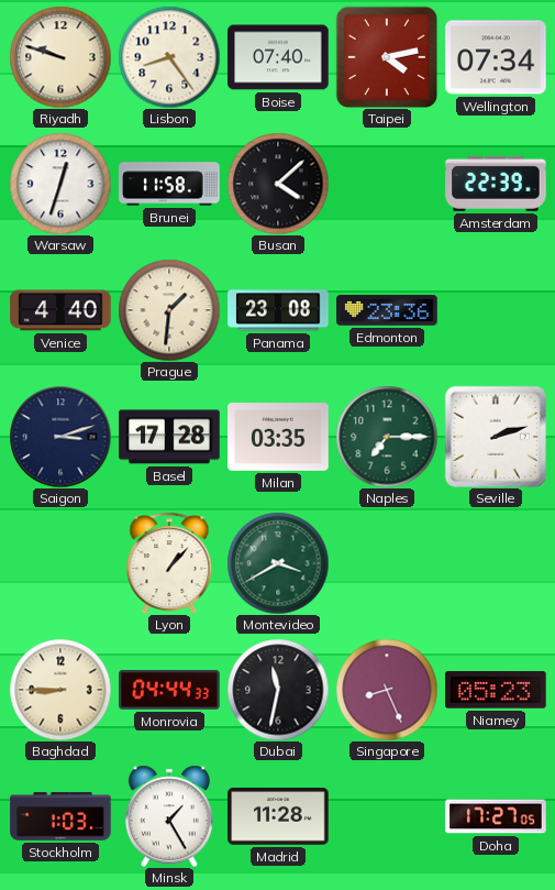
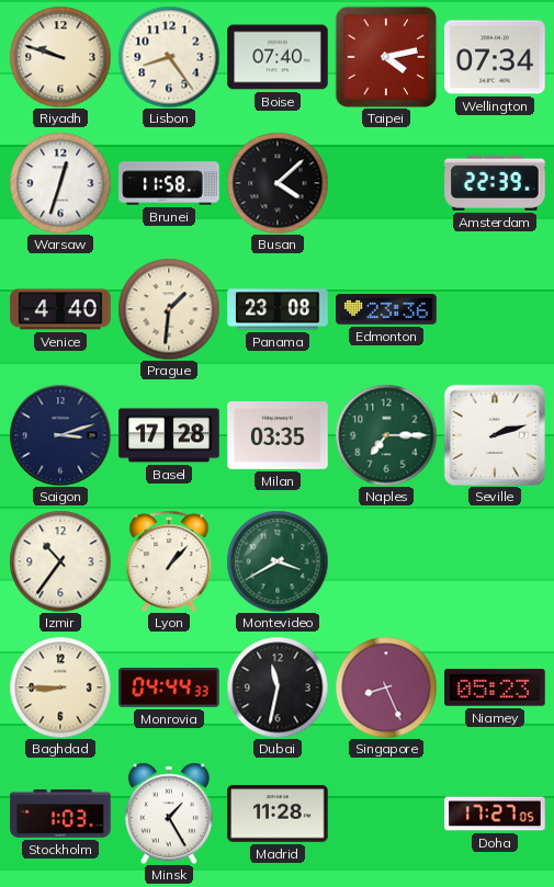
Izmir: none -> 10:36 (60, 561)
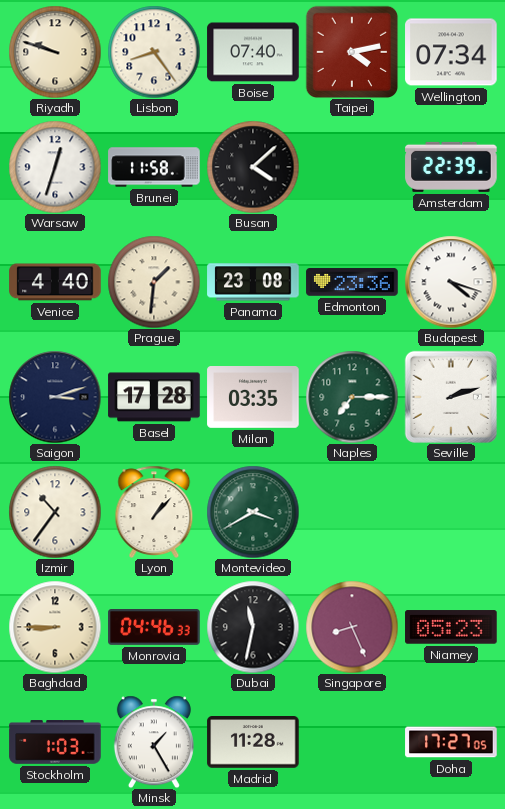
Budapest: none -> 4:18 (451, 282)
Monrovia: 04:44 -> 04:46 (154, 628)
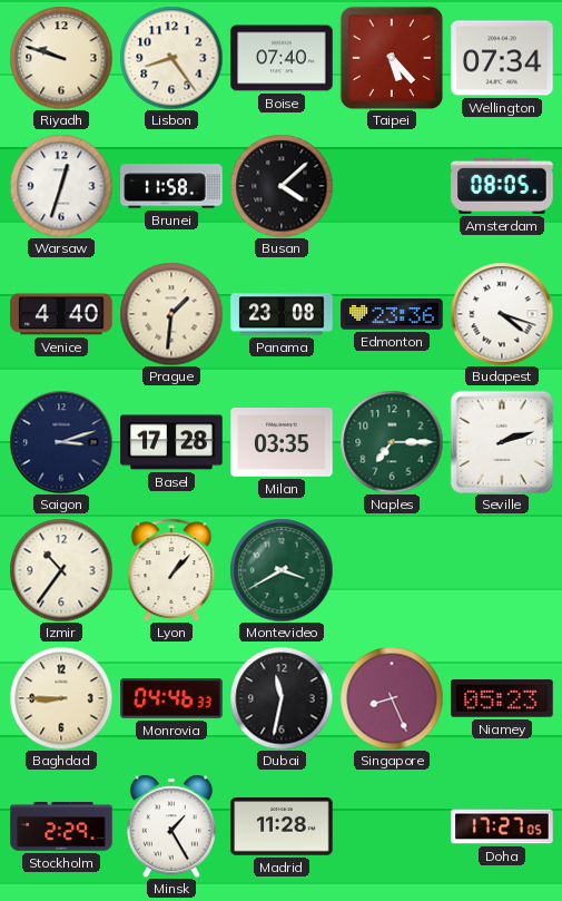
Taipei: 4:13 -> 5:23 (392, 58)
Amsterdam: 22:39 -> 08:05 (502, 186)
Stockholm: 1:03 -> 2:29 (61, 826)
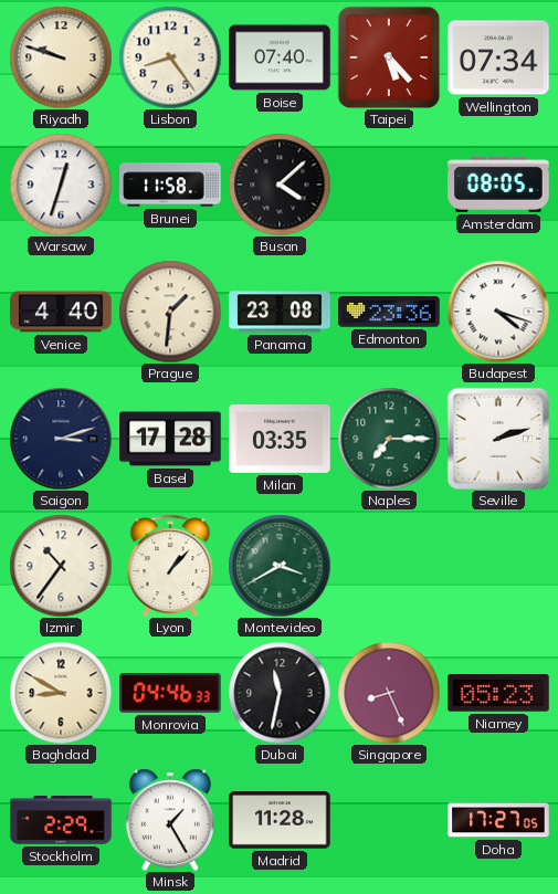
Baghdad: 8:45 -> 8:50 (61, 693)
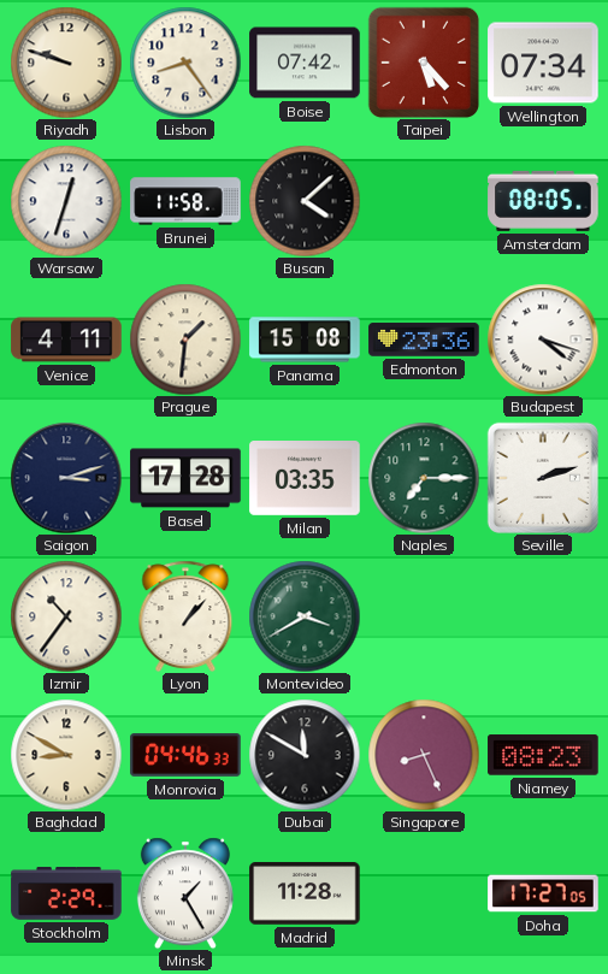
Boise: 07:40 -> 07:42 (305, 63)
Venice: 4:40 -> 4:11 (66, 340)
Panama: 23:08 -> 15:08 (305, 340)
Dubai: 11:32 -> 11:50 (305, 755)
Niamey: 05:23 -> 08:23 (543, 755)
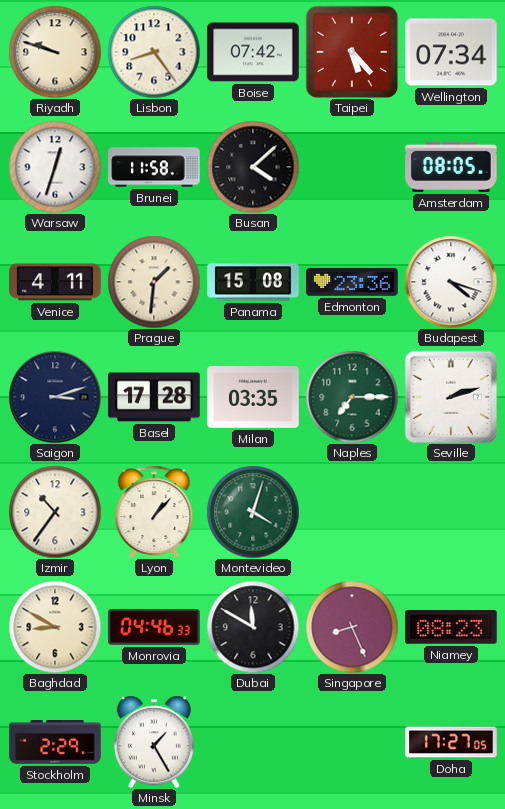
Montevideo: 3:40 -> 4:03 (253, 512)
Madrid: 11:28 -> none (305, 893)
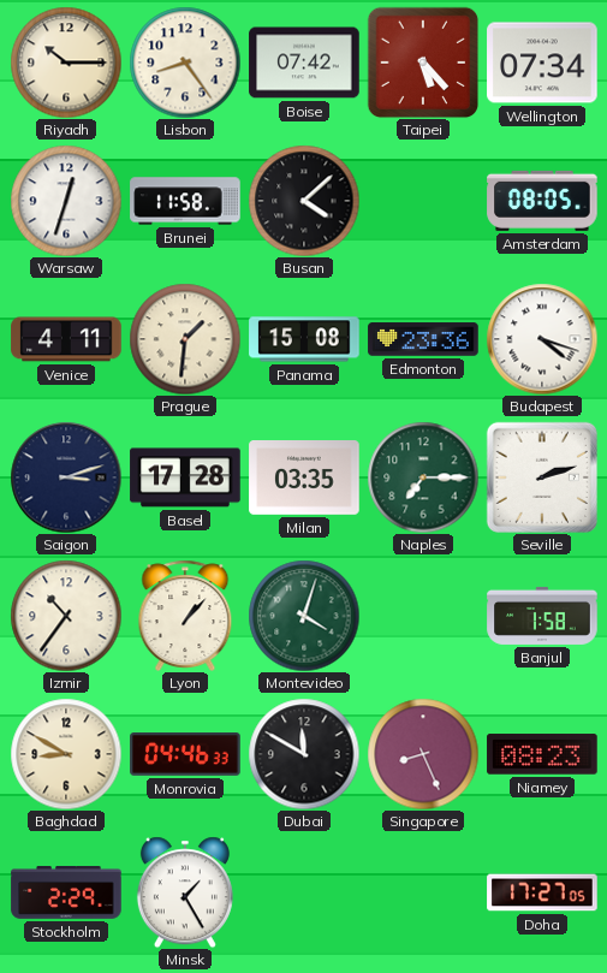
Riyadh: 9:48 -> 10:15 (66, 63)
Banjul: none -> 1:58 (542, 616)
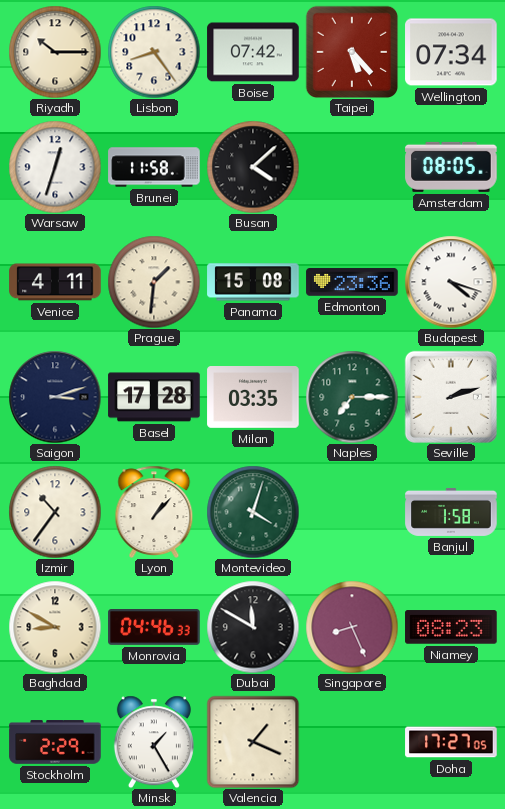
Valencia: none -> 1:19 (253, 742)
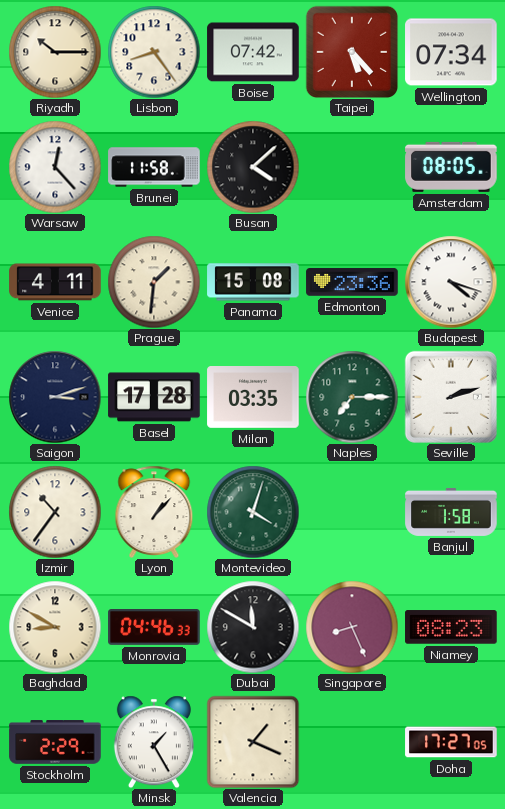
Warsaw: 12:33 -> 12:23 (55, 167)
